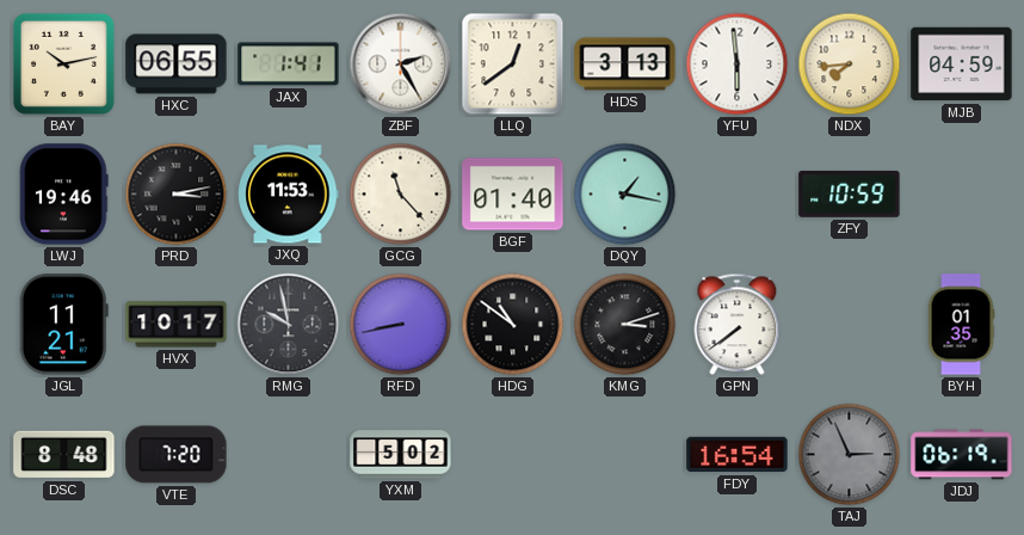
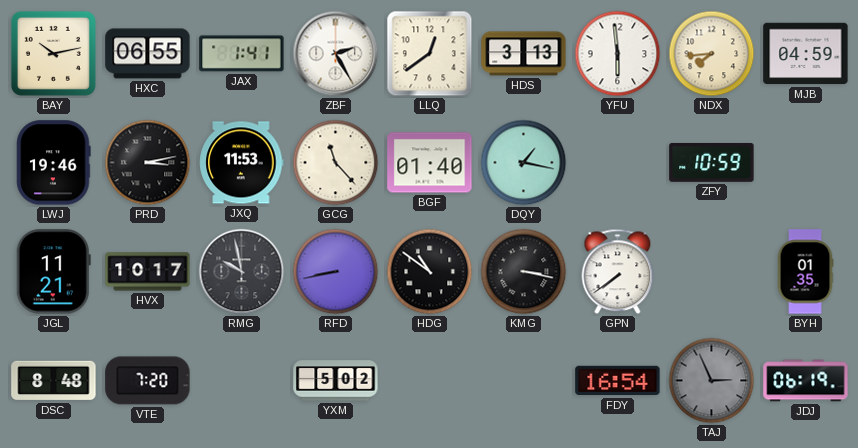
KMG: 3:12 -> 3:17 (524, 272)
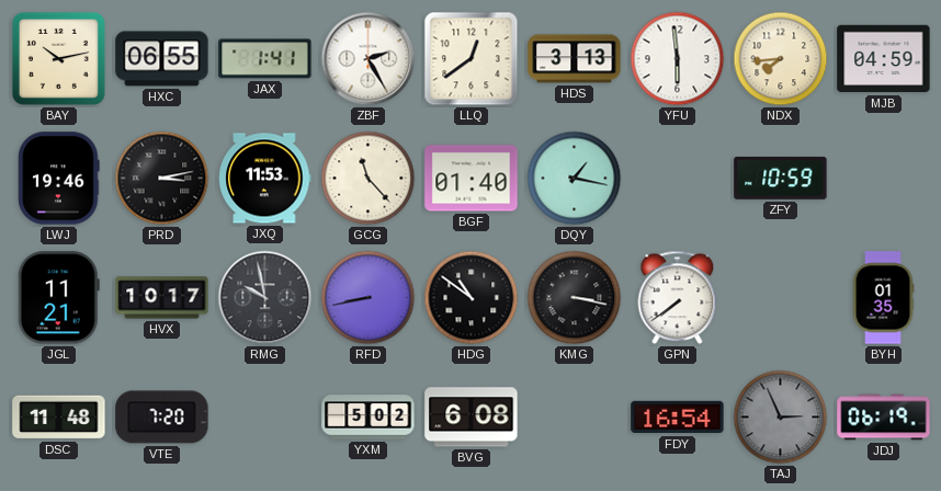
DSC: 8:48 -> 11:48 (59, 418)
BVG: none -> 6:08 (472, 418)
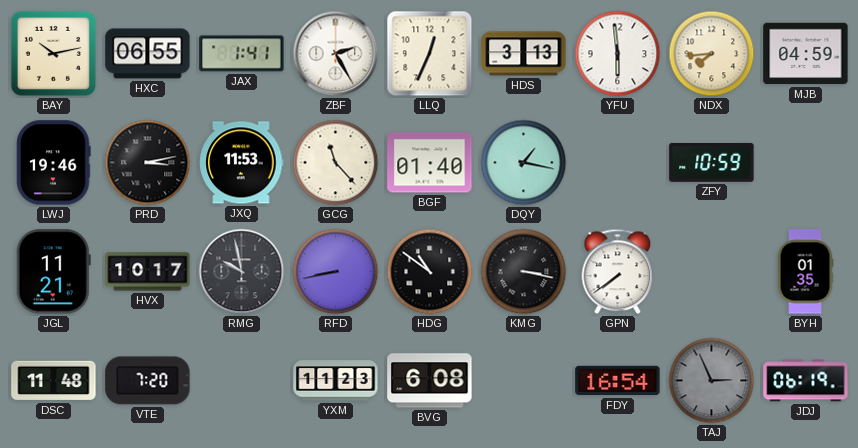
LLQ: 12:39 -> 12:34 (430, 54)
YXM: 5:02 -> 11:23 (336, 381)
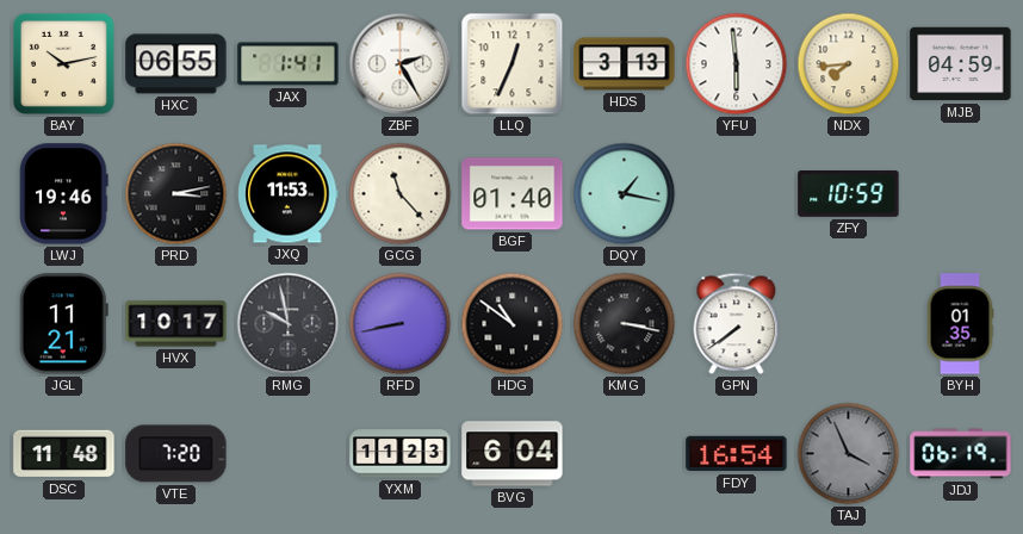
BVG: 6:08 -> 6:04 (513, 454)
TAJ: 2:56 -> 3:56 (849, 454)
